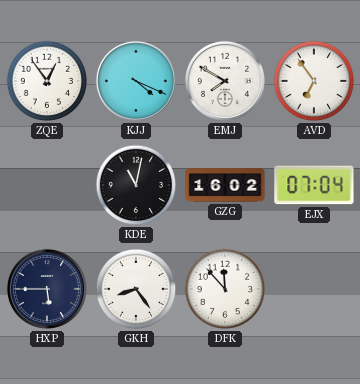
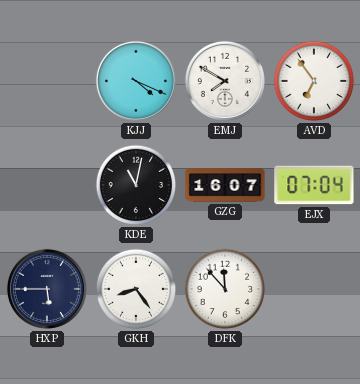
ZQE: 12:54 -> none (47, 81)
GZG: 16:02 -> 16:07 (225, 185)
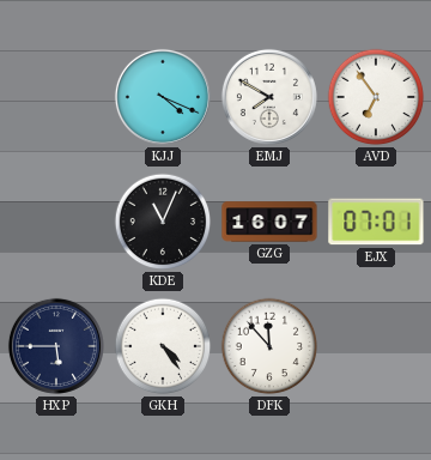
KDE: 11:02 -> 11:04 (163, 222)
EJX: 07:04 -> 07:01 (376, 222)
GKH: 8:24 -> 4:24 (163, 346)
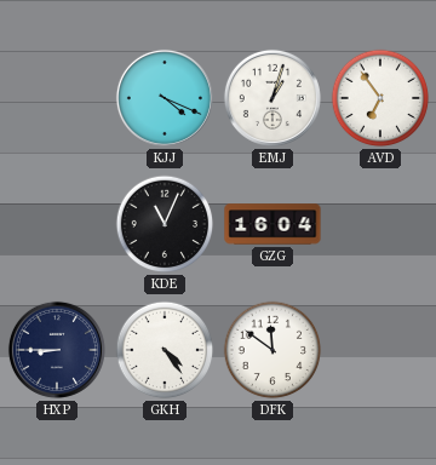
EMJ: 7:50 -> 1:03 (272, 98)
GZG: 16:07 -> 16:04 (272, 224)
EJX: 07:01 -> none (376, 222)
HXP: 5:45 -> 8:45 (57, 350)
DFK: 11:53 -> 11:51 (272, 350)
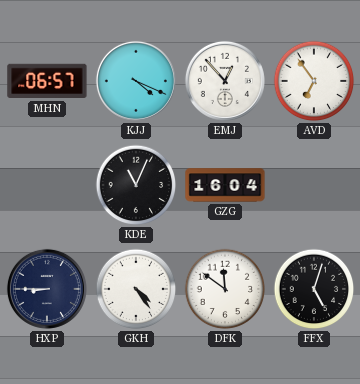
MHN: none -> 06:57 (47, 81)
EMJ: 1:03 -> 12:53 (225, 81)
FFX: none -> 5:03 (314, 289)
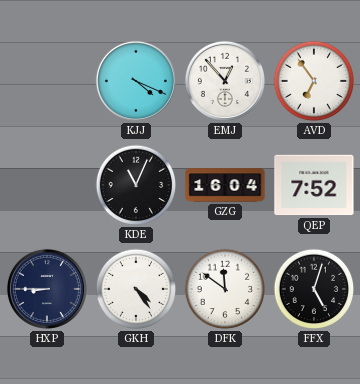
MHN: 06:57 -> none (47, 81)
QEP: none -> 7:52 (314, 185)
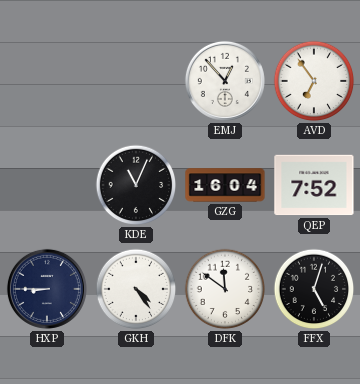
KJJ: 4:19 -> none (136, 81)
